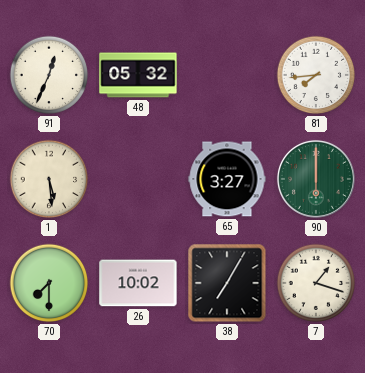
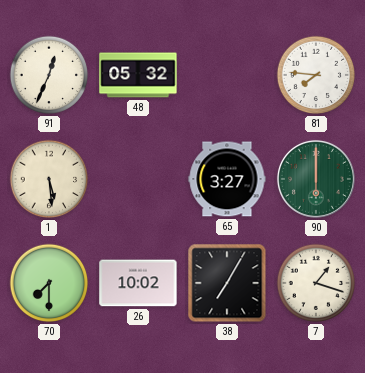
81: 7:44 -> 7:46 (316, 75)
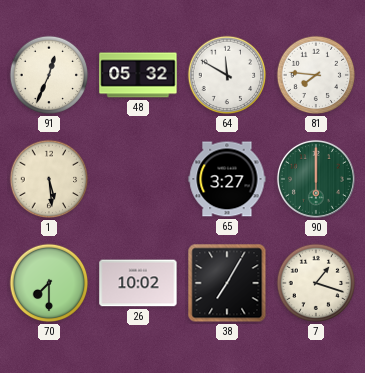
64: none -> 11:50 (227, 75)
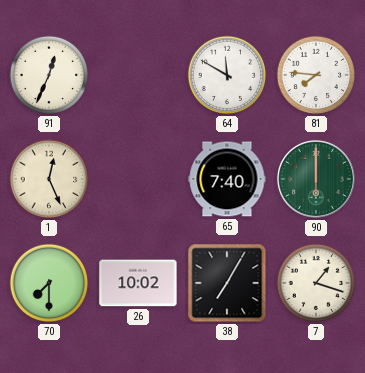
48: 05:32 -> none (138, 75)
1: 5:29 -> 12:26 (49, 179)
65: 3:27 -> 7:40 (227, 179)
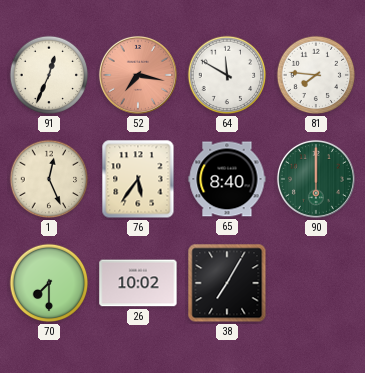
52: none -> 7:17 (138, 75)
76: none -> 5:36 (138, 179)
65: 7:40 -> 8:40 (227, 179)
7: 1:18 -> none (316, 283)
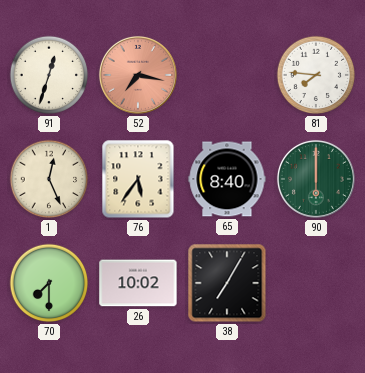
91: 12:34 -> 12:33 (49, 75)
64: 11:50 -> none (227, 75)
